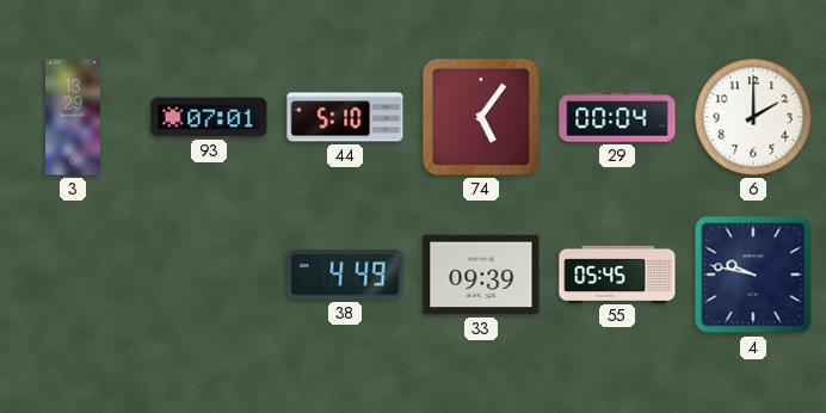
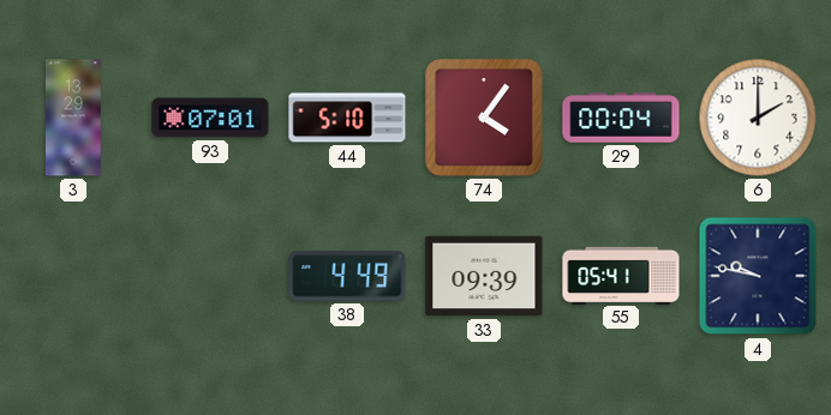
74: 5:06 -> 4:06 (484, 118)
55: 05:45 -> 05:41 (621, 275)
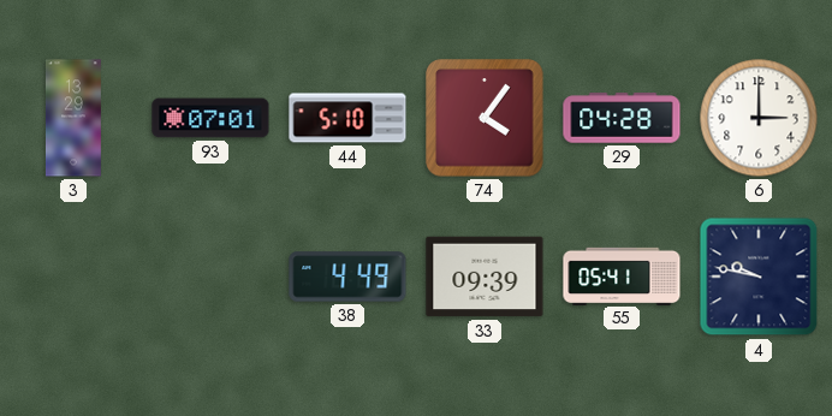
29: 00:04 -> 04:28 (622, 118)
6: 2:00 -> 3:00 (759, 118)
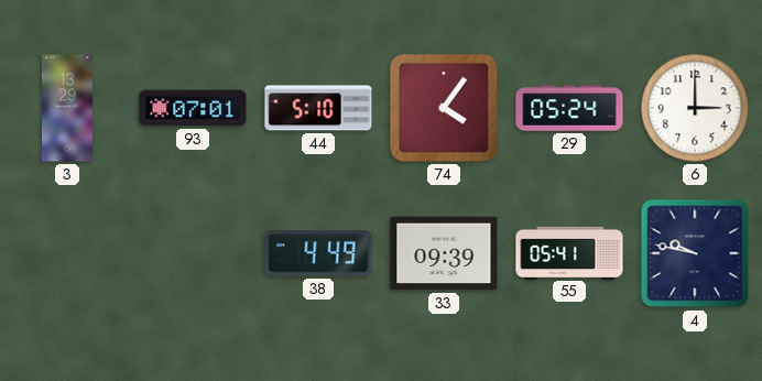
29: 04:28 -> 05:24 (569, 108)
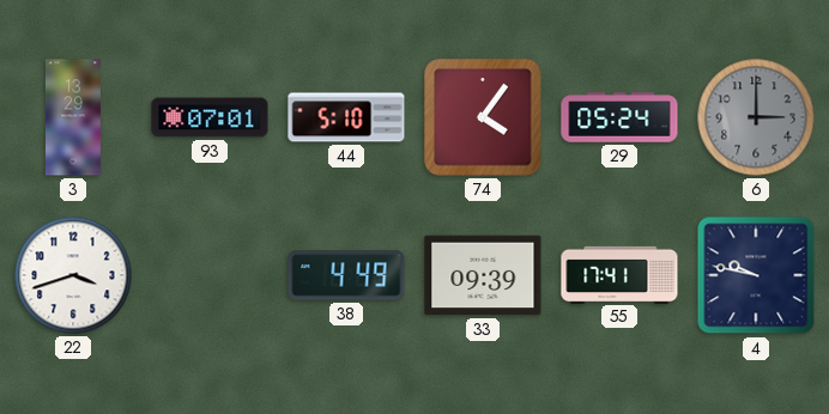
6 dial: white -> grey (756, 117)
22: none -> 3:42 (73, 275)
55: 05:41 -> 17:41 (619, 274)
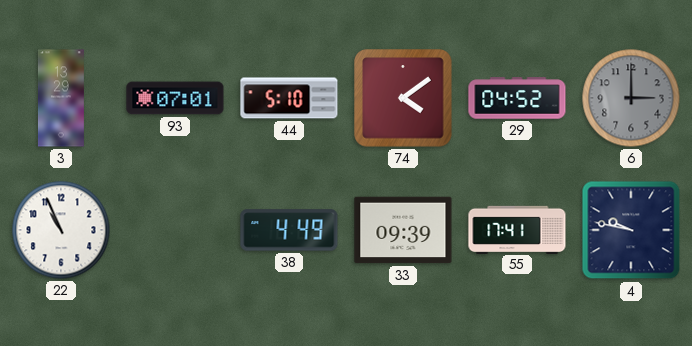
74: 4:06 -> 4:09 (403, 98)
29: 05:24 -> 04:52 (517, 98)
22: 3:42 -> 10:56 (61, 230)
